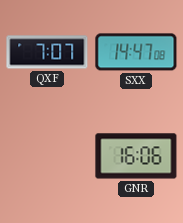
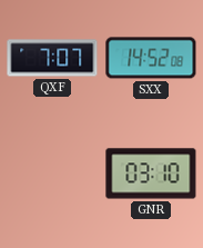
SXX: 14:47 -> 14:52 (151, 58)
GNR: 16:06 -> 03:10 (151, 173)
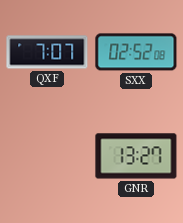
SXX: 14:52 -> 02:52 (136, 52)
GNR: 03:10 -> 13:27 (136, 156)
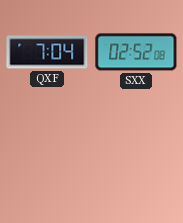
QXF: 7:07 -> 7:04 (47, 52)
GNR: 13:27 -> none (136, 156)
